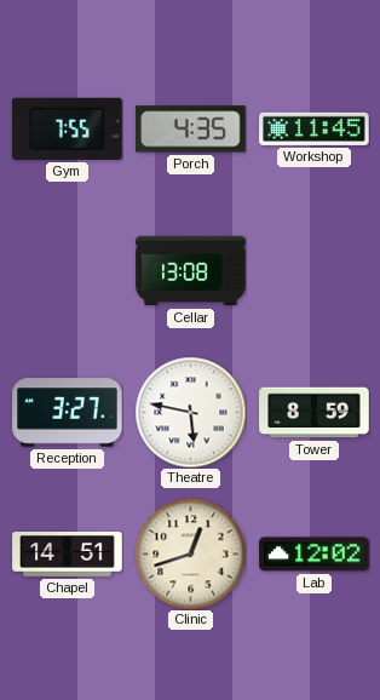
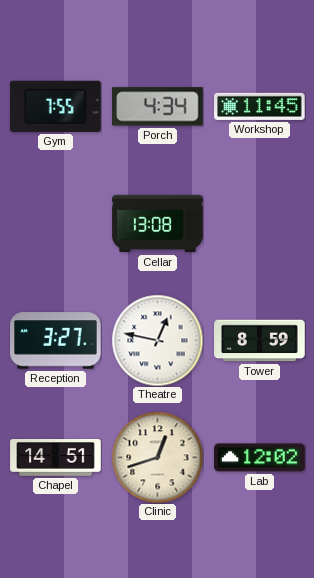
Porch: 4:35 -> 4:34 (158, 107)
Theatre: 5:47 -> 12:47 (157, 340)
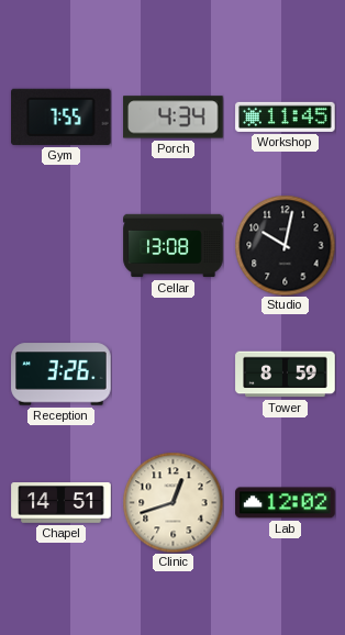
Studio: none -> 10:02 (285, 245)
Reception: 3:27 -> 3:26 (62, 375)
Theatre: 12:47 -> none (157, 340)
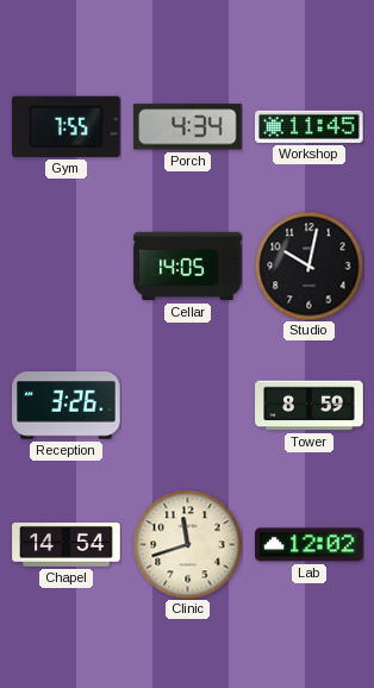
Cellar: 13:08 -> 14:05 (188, 267)
Chapel: 14:51 -> 14:54 (67, 545)
Clinic: 12:42 -> 11:42 (187, 544)
